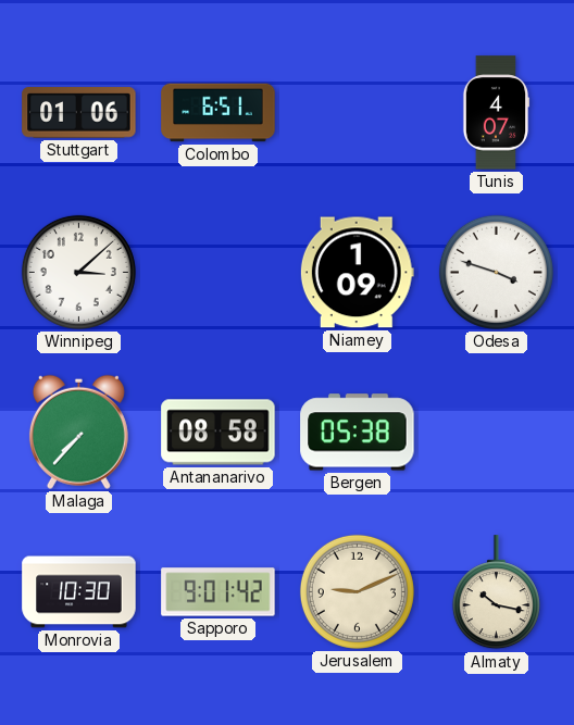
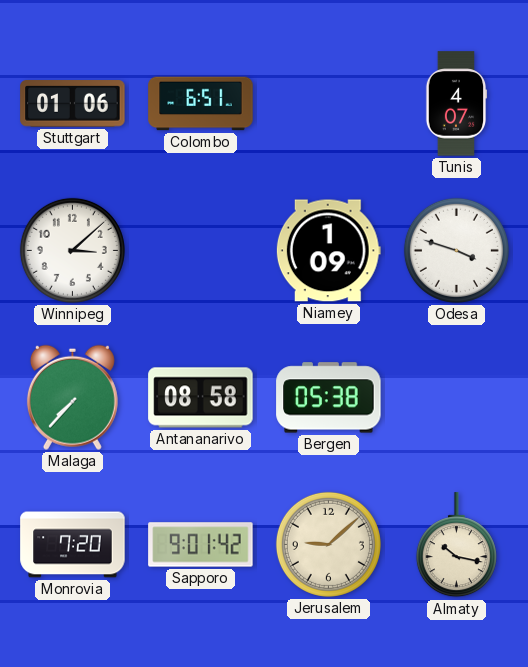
Monrovia: 10:30 -> 7:20 (73, 545)
Jerusalem: 9:11 -> 9:08 (328, 544)
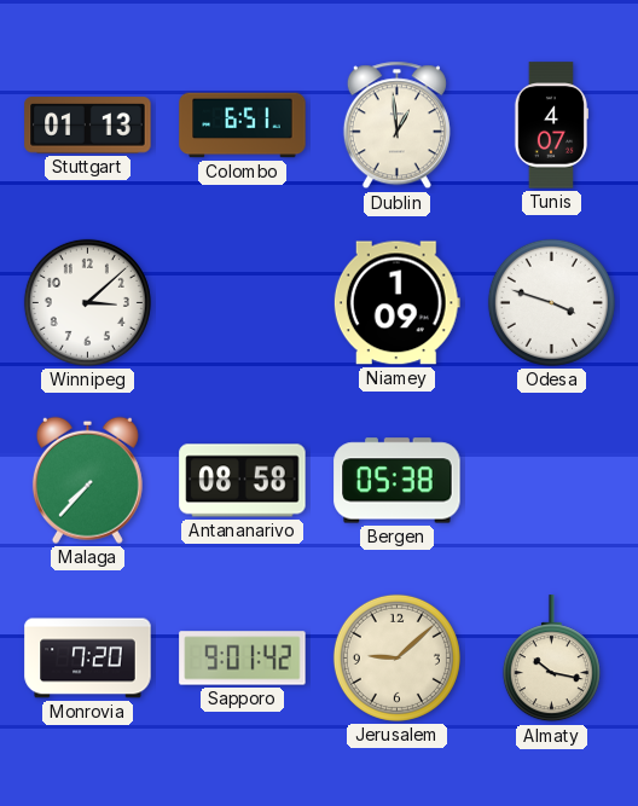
Stuttgart: 01:06 -> 01:13 (88, 126)
Dublin: none -> 12:59 (396, 126)
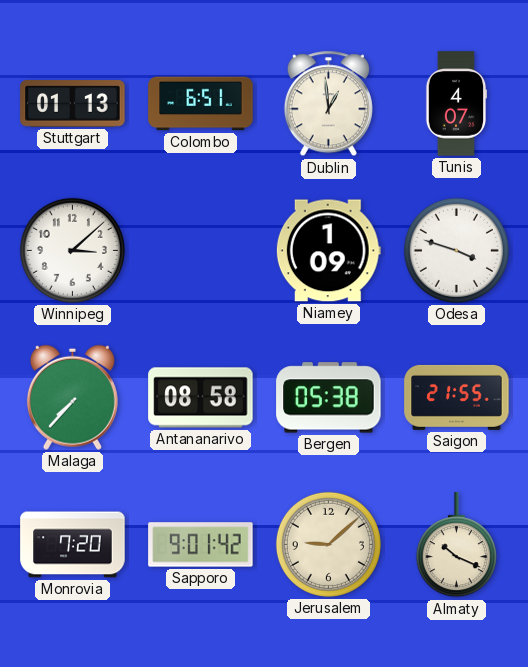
Saigon: none -> 21:55 (457, 397)
Almaty: 10:17 -> 10:19 (456, 545)
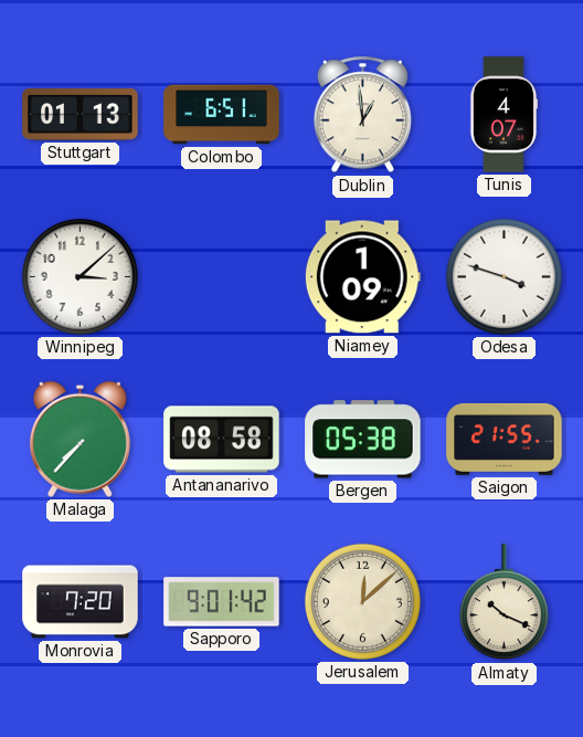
Jerusalem: 9:08 -> 12:08 (362, 601)
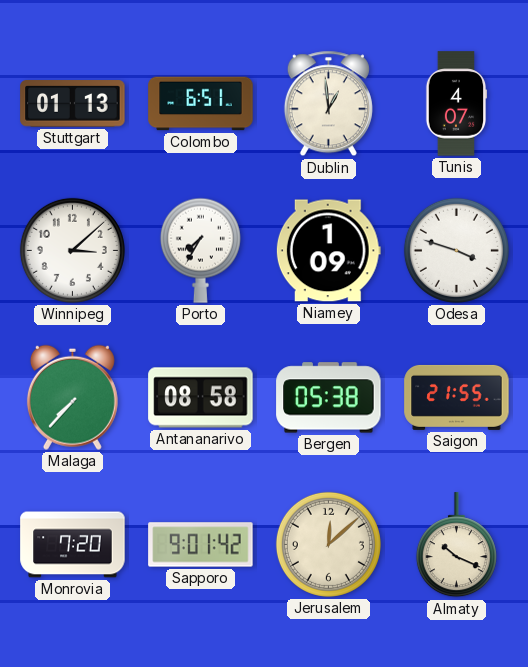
Porto: none -> 7:35 (200, 250)
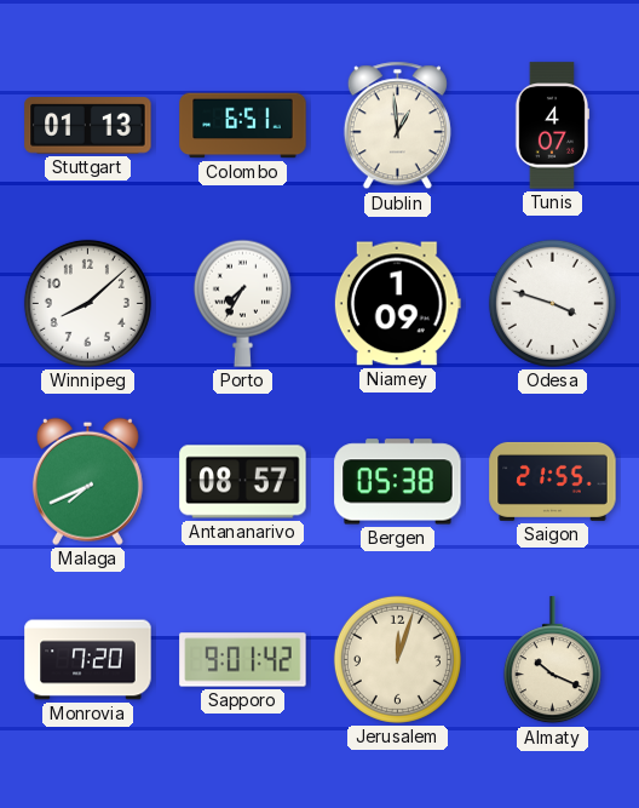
Winnipeg: 3:08 -> 8:08 (87, 303)
Malaga: 7:37 -> 7:41 (87, 481)
Antananarivo: 08:58 -> 08:57 (243, 482)
Jerusalem: 12:08 -> 12:03 (397, 659)
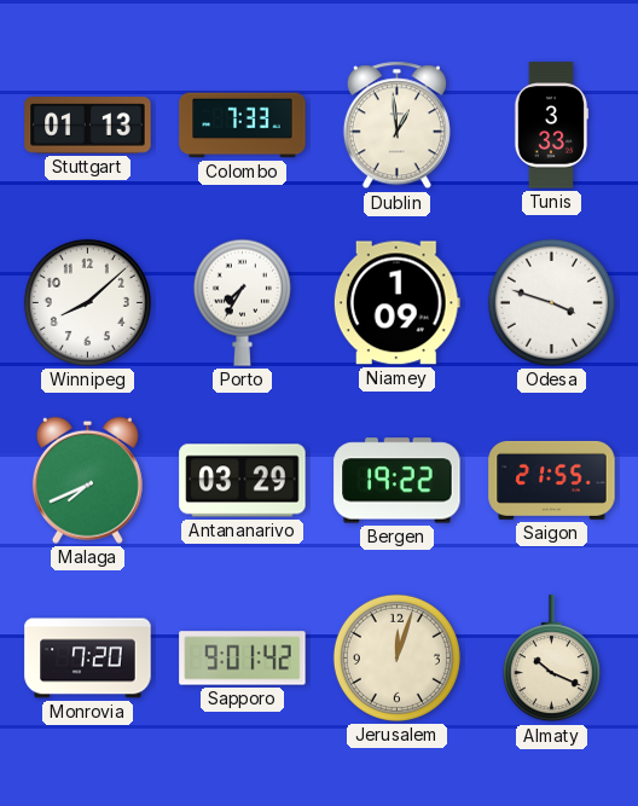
Colombo: 6:51 -> 7:33 (243, 126)
Tunis: 4:07 -> 3:33 (551, 126)
Antananarivo: 08:57 -> 03:29 (243, 481)
Bergen: 05:38 -> 19:22 (398, 481)
